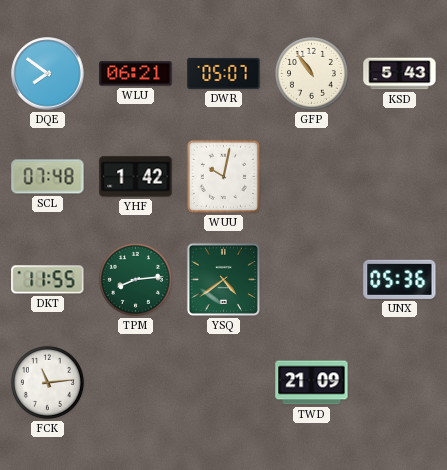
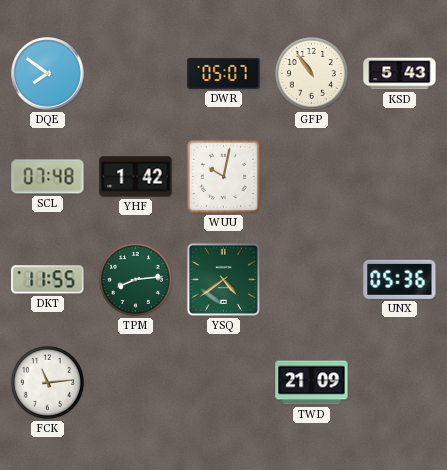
WLU: 06:21 -> none (136, 74)
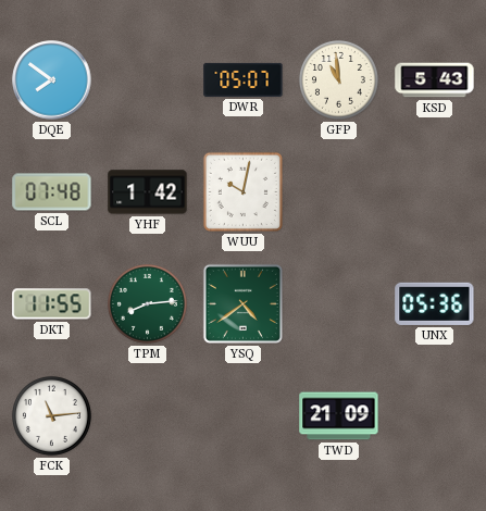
GFP: 10:54 -> 10:59 (338, 79)
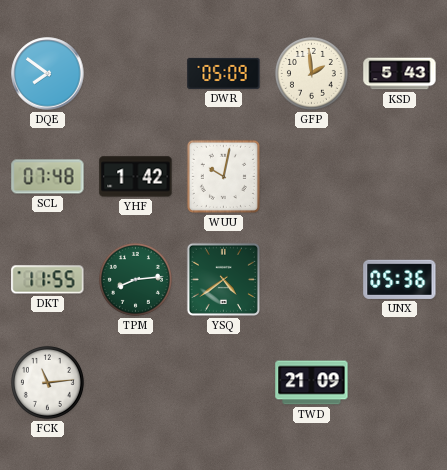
DWR: 05:07 -> 05:09 (224, 73)
GFP: 10:59 -> 1:59 (311, 73)
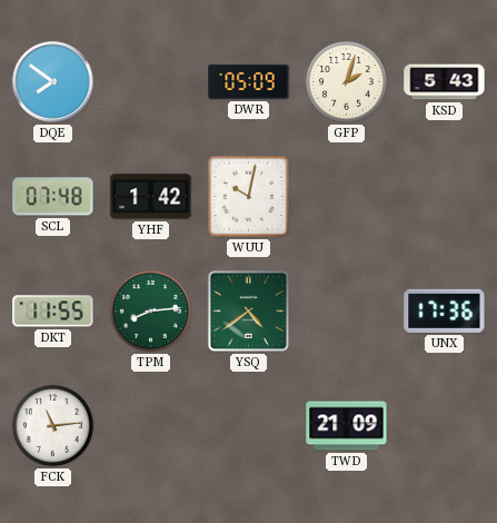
GFP: 1:59 -> 2:03 (346, 81)
UNX: 05:36 -> 17:36 (445, 310)
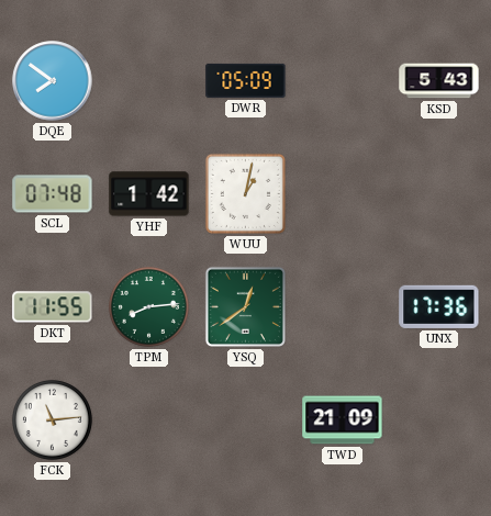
GFP: 2:03 -> none (346, 81)
WUU: 10:02 -> 1:02 (245, 193)
YSQ: 4:39 -> 12:39 (245, 306)
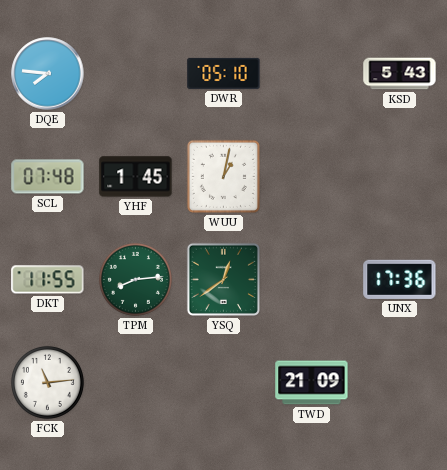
DQE: 7:51 -> 7:46 (48, 74)
DWR: 05:09 -> 05:10 (224, 73)
YHF: 1:42 -> 1:45 (136, 177)
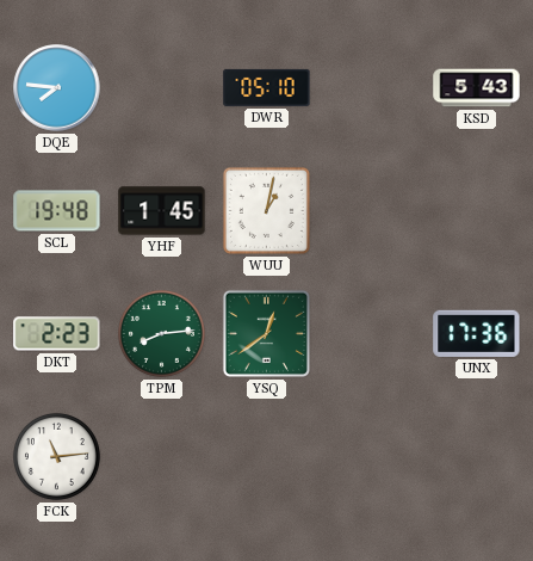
SCL: 07:48 -> 19:48 (57, 211)
DKT: 11:55 -> 2:23 (57, 334)
TWD: 21:09 -> none (312, 383)
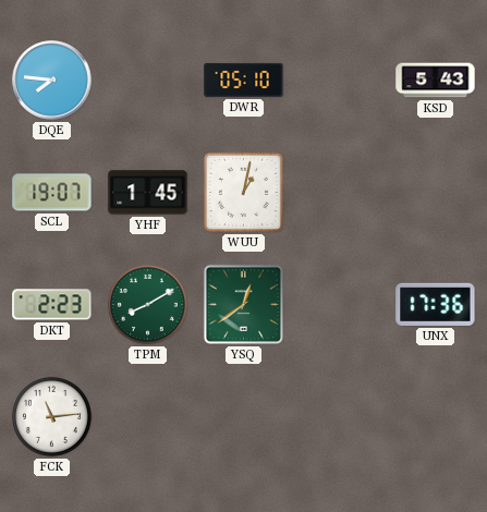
SCL: 19:48 -> 19:07 (52, 193)
TPM: 8:14 -> 8:10 (147, 304)
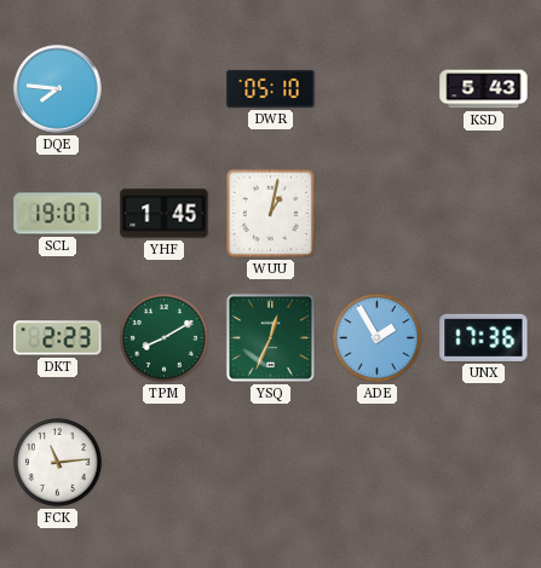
YSQ: 12:39 -> 12:34 (270, 337)
ADE: none -> 1:55 (376, 337)
